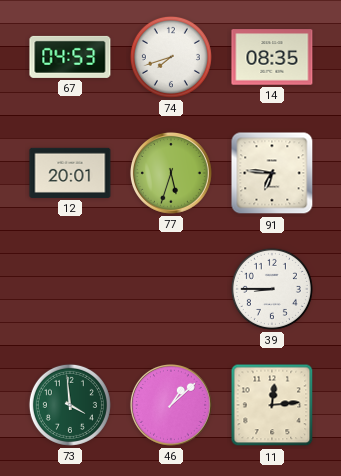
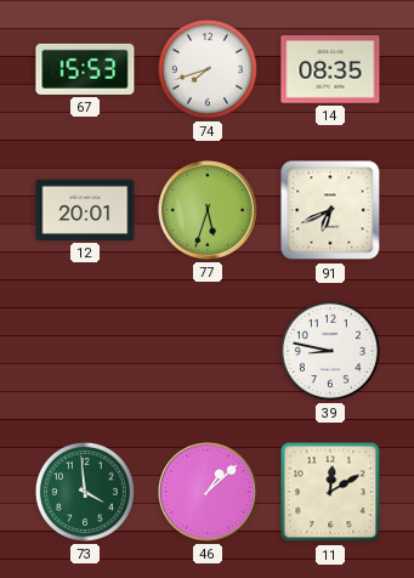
67: 04:53 -> 15:53 (85, 69)
91: 6:46 -> 6:41 (330, 210)
39: 8:45 -> 8:47 (330, 351)
11: 12:14 -> 12:10 (330, 492)
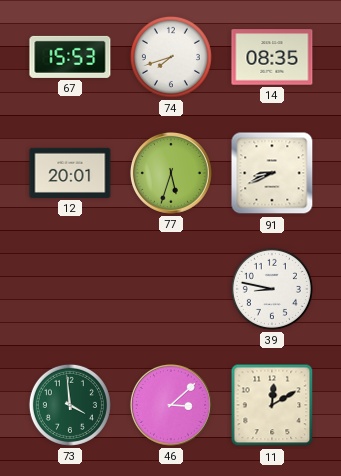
91: 6:41 -> 8:41 (272, 173)
46: 1:08 -> 3:08 (171, 405)
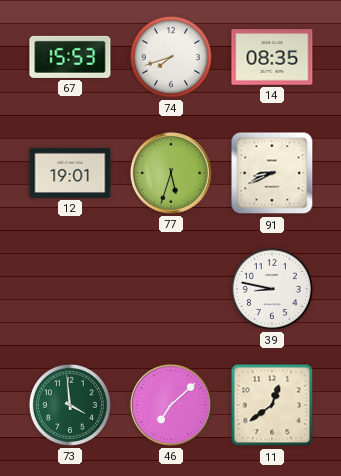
12: 20:01 -> 19:01 (70, 173)
46: 3:08 -> 7:08 (171, 405)
11: 12:10 -> 12:39 (272, 405)
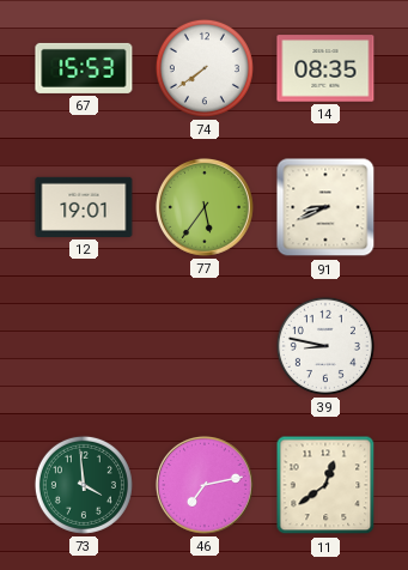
74: 7:42 -> 7:39 (205, 68)
77: 5:33 -> 5:36 (205, 207)
46: 7:08 -> 7:13 (205, 485)
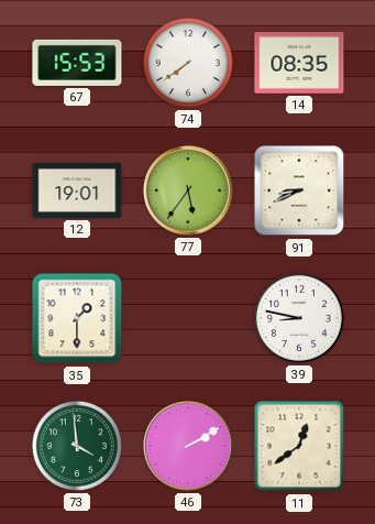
35: none -> 1:30 (77, 318)
46: 7:13 -> 2:10 (188, 446)
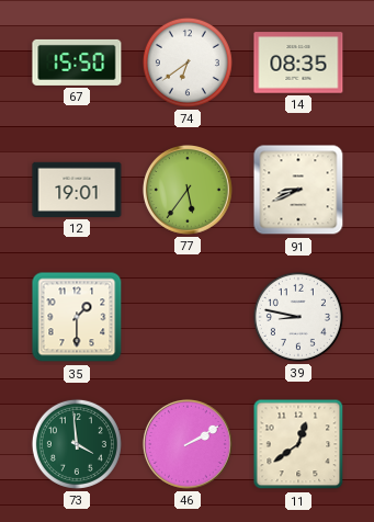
67: 15:53 -> 15:50 (77, 63)
74: 7:39 -> 6:39 (188, 63)
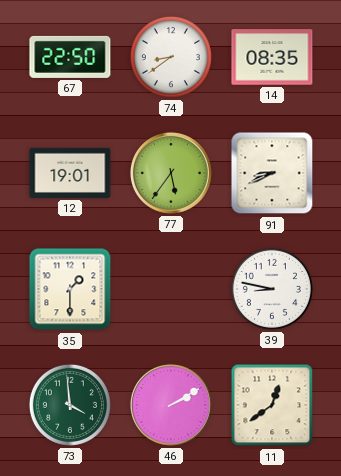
67: 15:50 -> 22:50 (70, 57)
74: 6:39 -> 8:39 (171, 57)
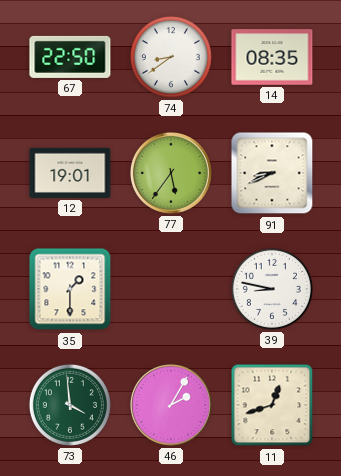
46: 2:10 -> 2:05 (171, 405)
11: 12:39 -> 12:42 (272, 405)
